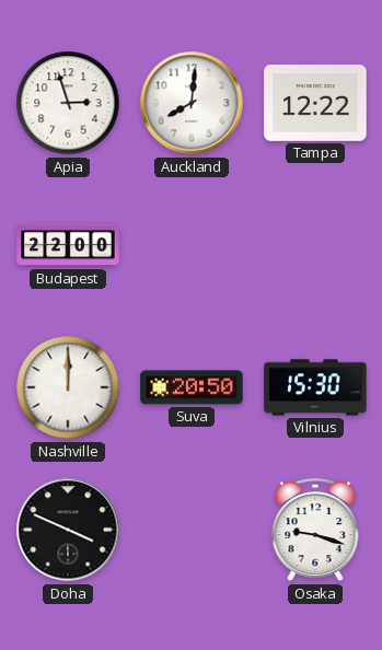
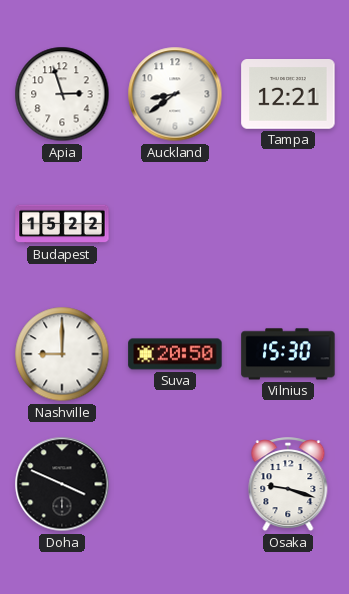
Auckland: 8:01 -> 8:39 (175, 94)
Tampa: 12:22 -> 12:21 (288, 94)
Budapest: 22:00 -> 15:22 (62, 224)
Nashville: 12:00 -> 9:00 (62, 354)
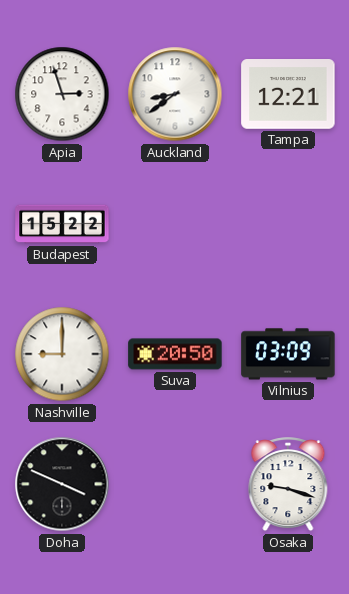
Vilnius: 15:30 -> 03:09 (288, 354)
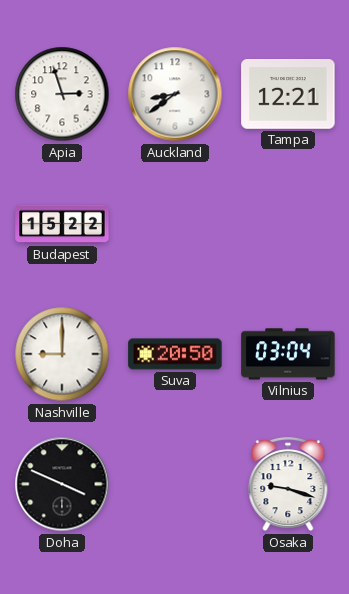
Vilnius: 03:09 -> 03:04 (288, 354)
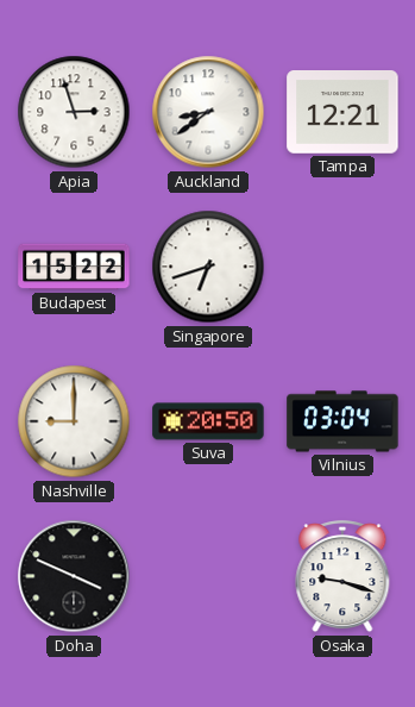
Singapore: none -> 6:42 (208, 267)
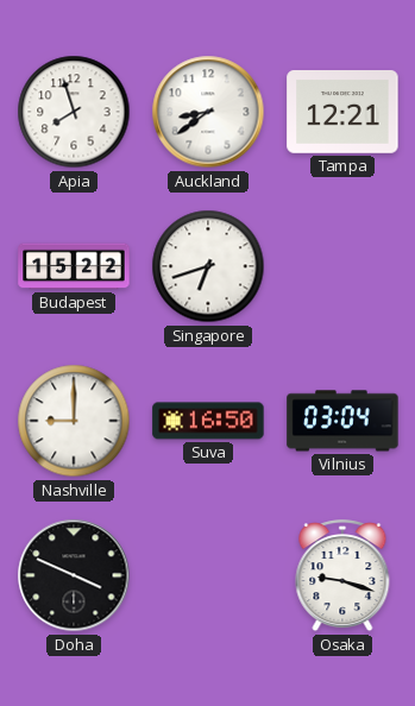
Apia: 2:57 -> 7:57 (74, 112)
Suva: 20:50 -> 16:50 (208, 421)
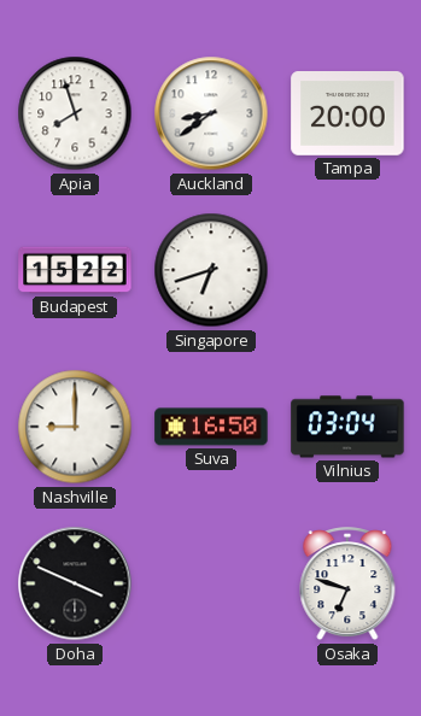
Tampa: 12:21 -> 20:00 (347, 113)
Osaka: 9:18 -> 6:48 (347, 585)
